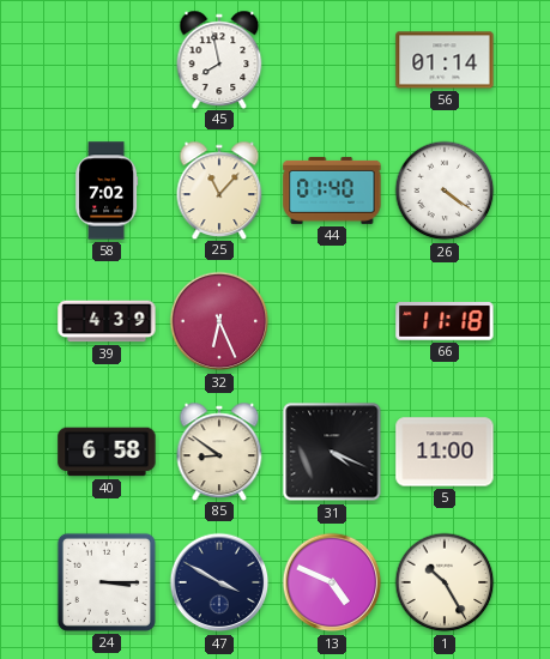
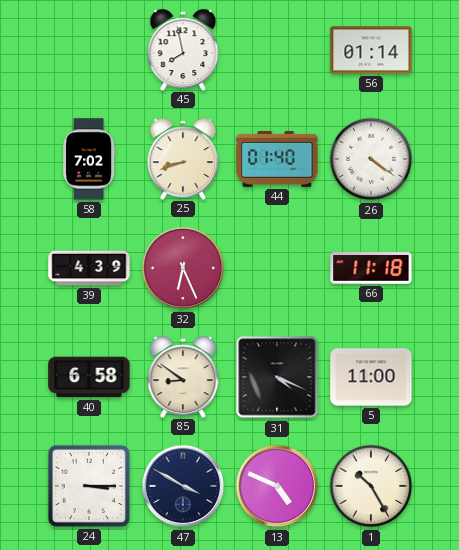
25: 11:07 -> 8:42 (183, 158)
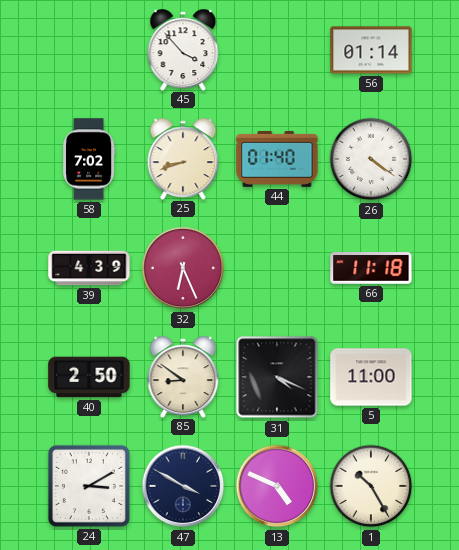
45: 7:58 -> 3:53 (183, 49)
40: 6:58 -> 2:50 (89, 377)
24: 3:15 -> 3:10 (89, 486)
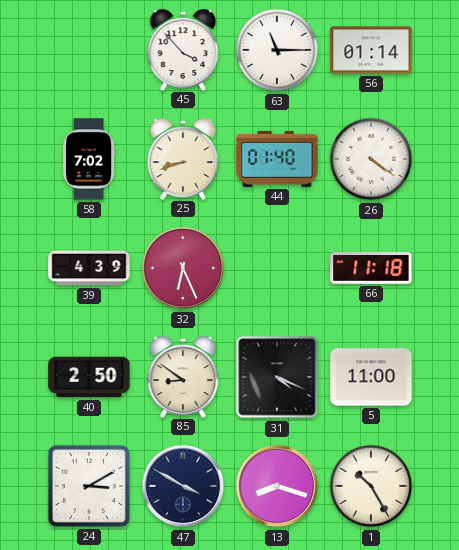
63: none -> 11:15 (277, 50)
13: 4:49 -> 8:18 (277, 486)
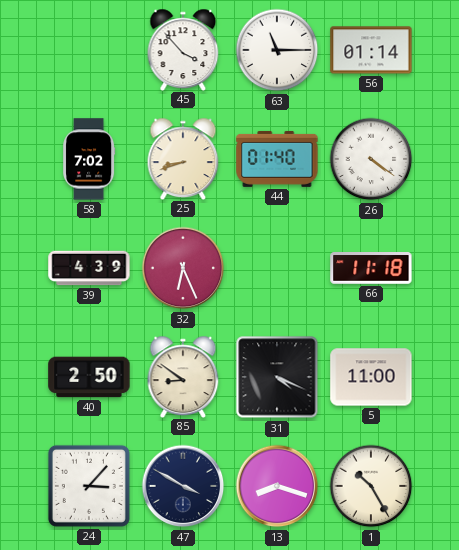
24: 3:10 -> 3:07 (89, 486)
